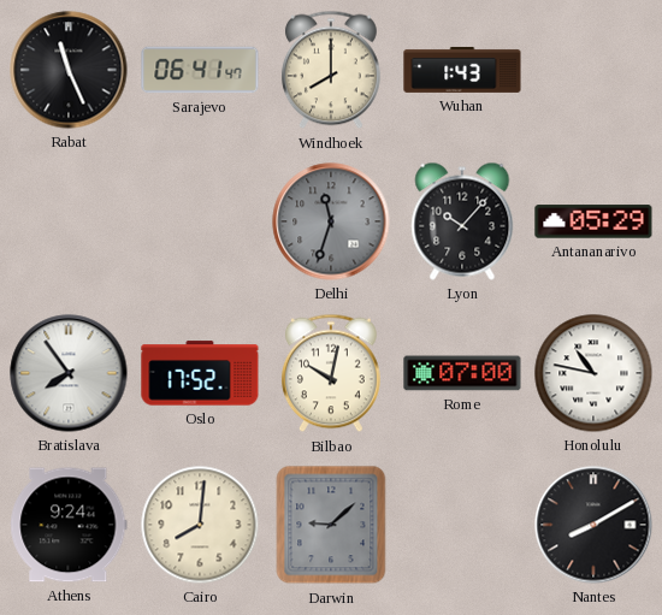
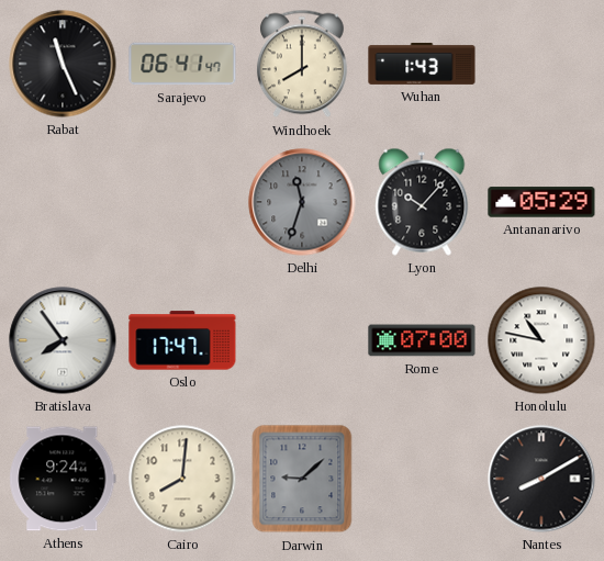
Oslo: 17:52 -> 17:47 (182, 340)
Bilbao: 10:02 -> none (331, 373)
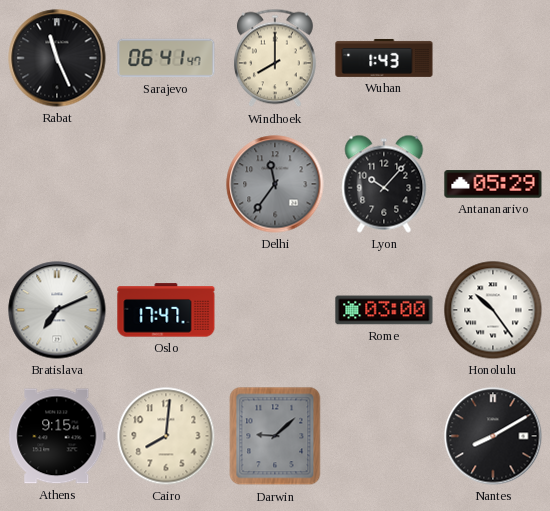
Delhi: 11:33 -> 11:36 (275, 184)
Bratislava: 7:54 -> 7:11 (57, 310)
Rome: 07:00 -> 03:00 (384, 310)
Honolulu: 10:47 -> 10:24 (493, 310)
Athens: 9:24 -> 9:15 (57, 436)
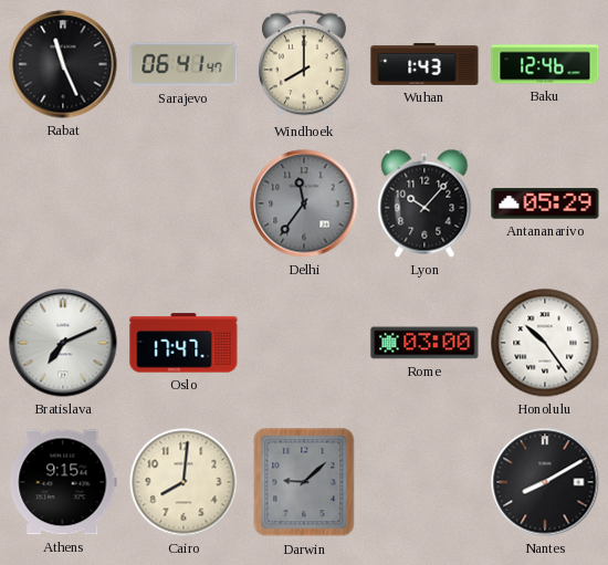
Baku: none -> 12:46 (545, 64)
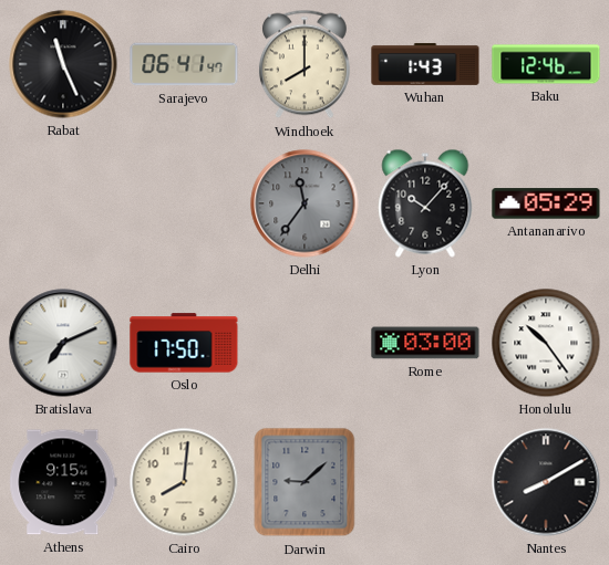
Oslo: 17:47 -> 17:50 (184, 343)
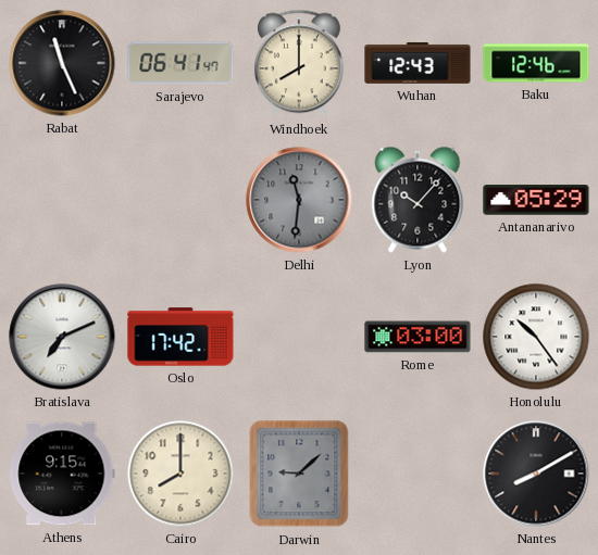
Wuhan: 1:43 -> 12:43 (418, 63)
Delhi: 11:36 -> 11:31 (299, 200)
Oslo: 17:50 -> 17:42 (180, 337)
Cairo: 8:01 -> 8:00 (180, 474)
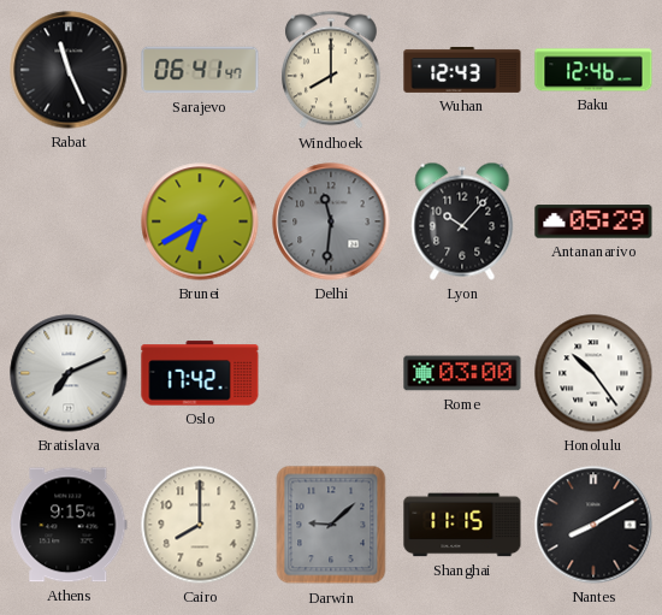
Brunei: none -> 6:40 (200, 221)
Shanghai: none -> 11:15 (462, 525)
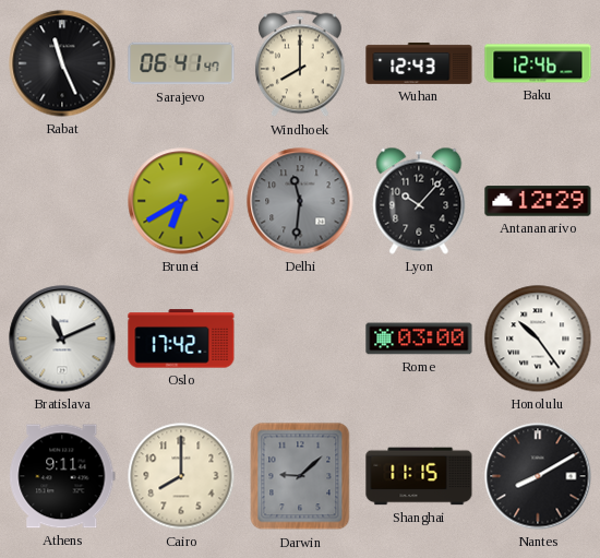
Antananarivo: 05:29 -> 12:29 (538, 201)
Bratislava: 7:11 -> 11:11 (62, 339)
Athens: 9:15 -> 9:11 (62, 476)
